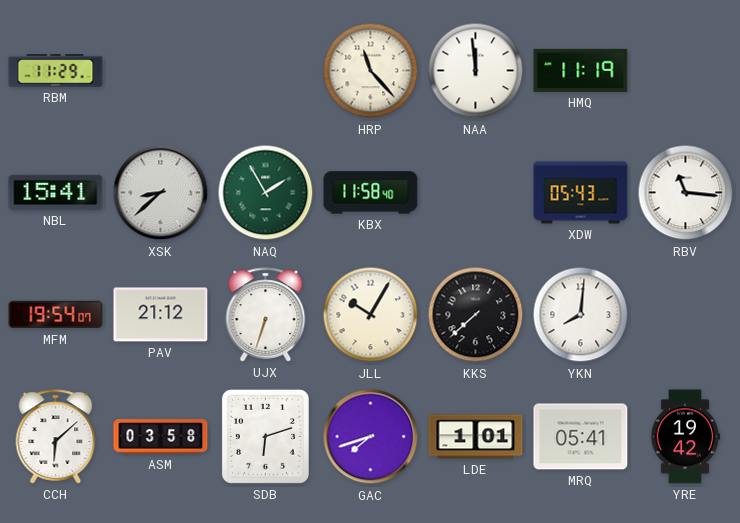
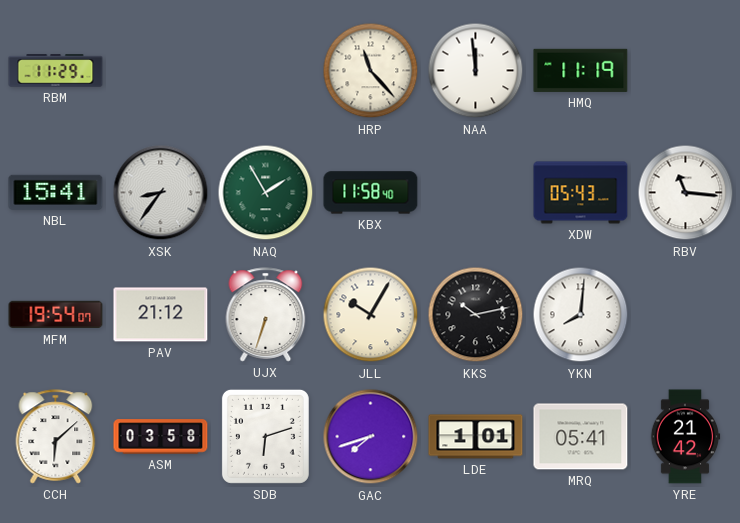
XSK: 8:38 -> 8:36 (161, 193)
KKS: 7:38 -> 10:13 (476, 315)
YRE: 19:42 -> 21:42 (685, 437)
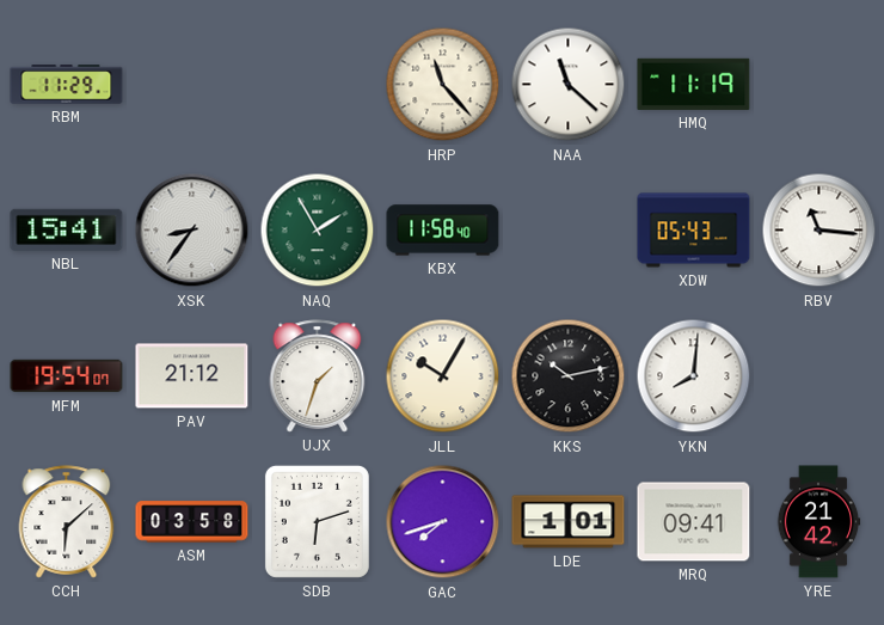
NAA: 11:59 -> 11:22 (569, 85)
UJX: 6:33 -> 1:33 (318, 376)
MRQ: 05:41 -> 09:41 (694, 522)
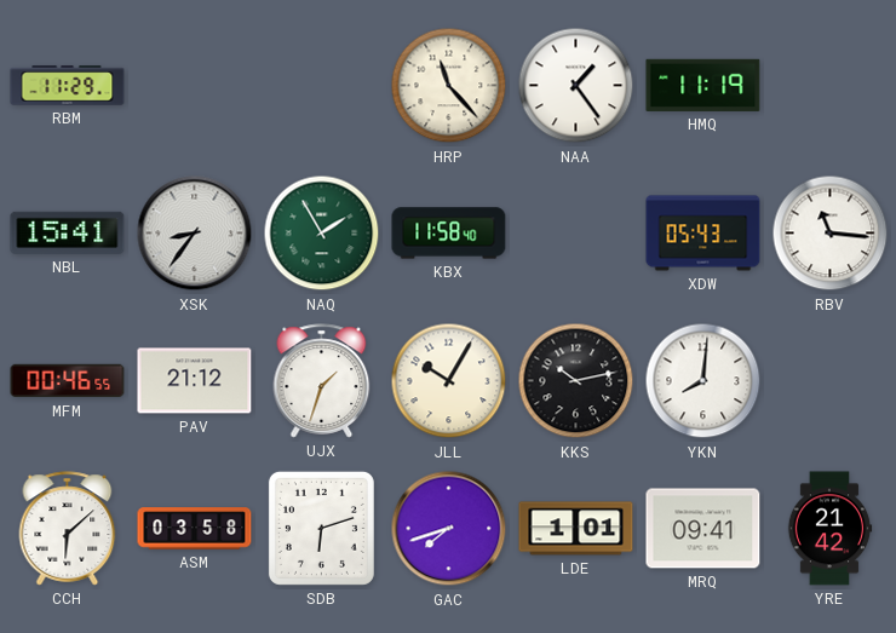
NAA: 11:22 -> 1:24 (576, 86)
MFM: 19:54 -> 00:46 (68, 381)
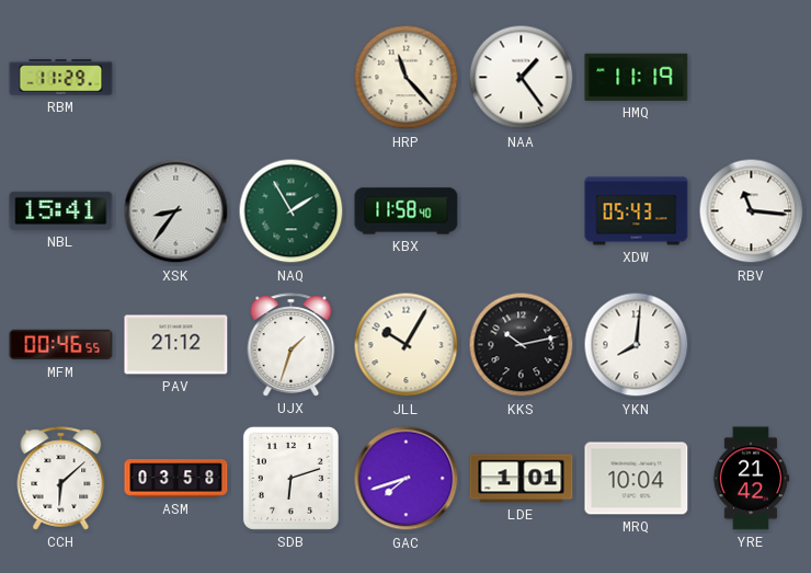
MRQ: 09:41 -> 10:04 (637, 479)
